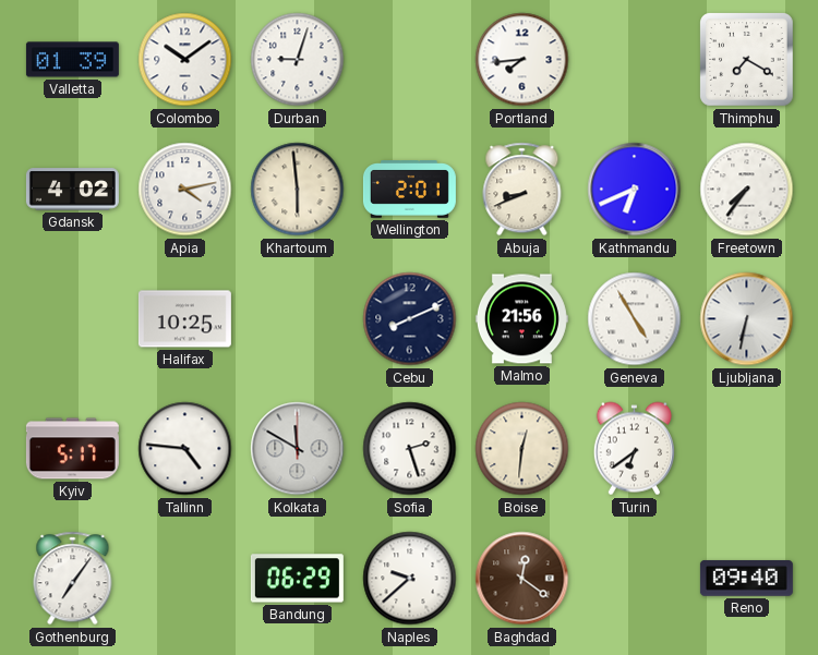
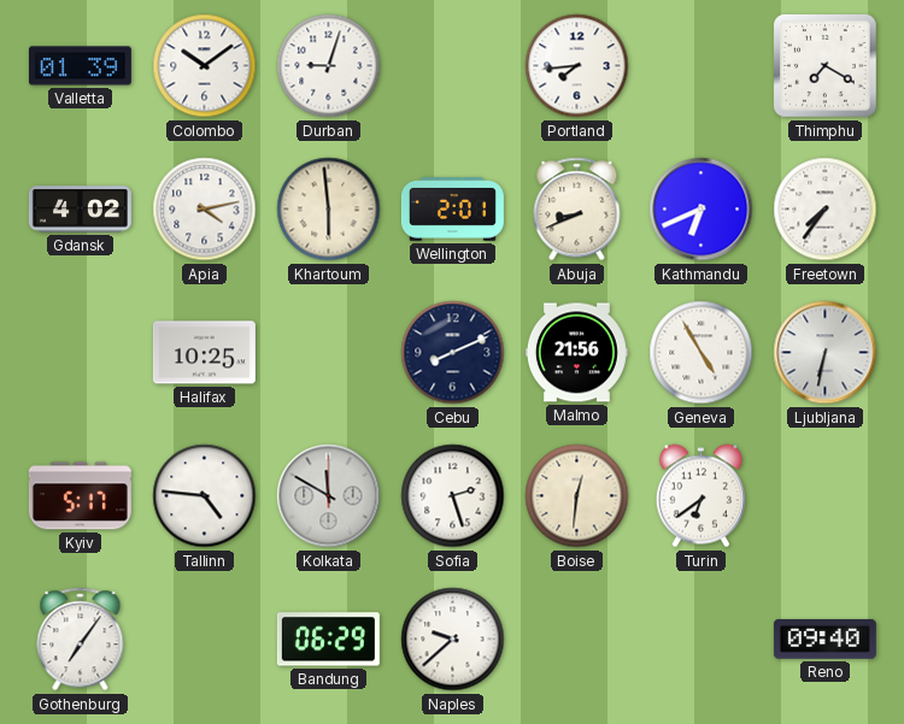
Baghdad: 12:21 -> none (522, 579)
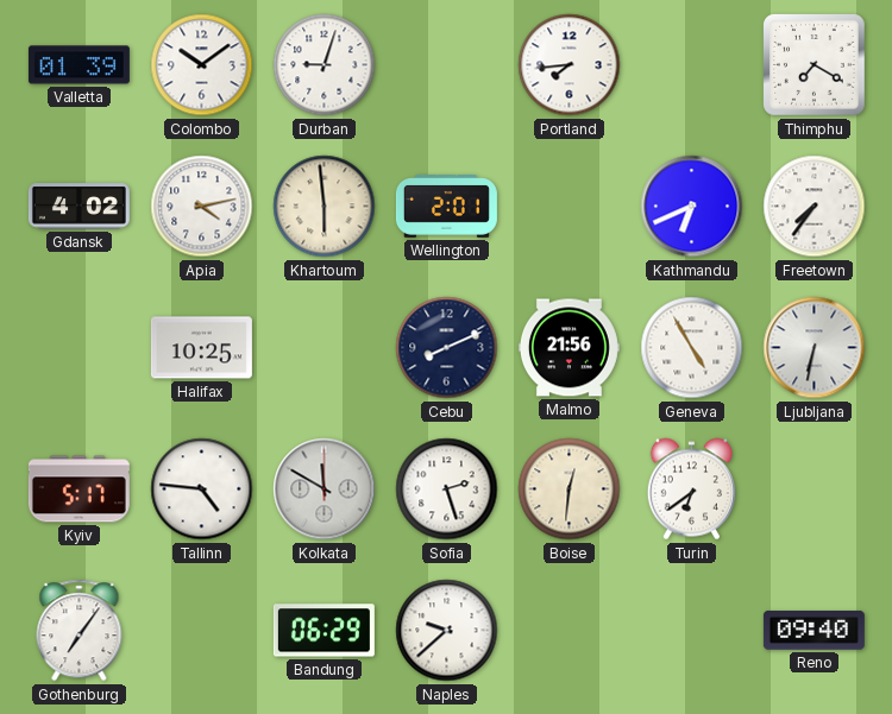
Abuja: 8:41 -> none (577, 210)
